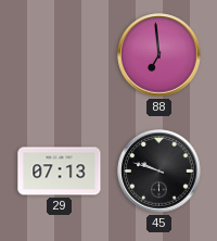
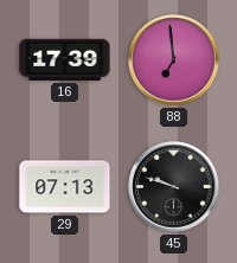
16: none -> 17:39 (65, 59)
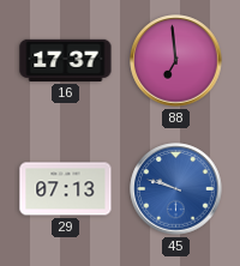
16: 17:39 -> 17:37 (66, 60)
45 dial: black -> blue (176, 189)
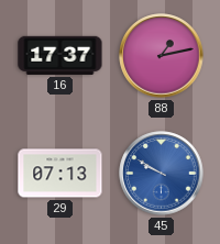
88: 6:59 -> 1:13 (162, 56)
45: 9:48 -> 9:50 (162, 174)
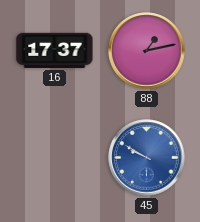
29: 07:13 -> none (61, 174)
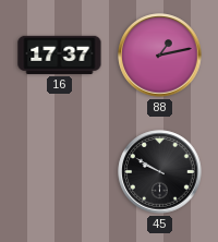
45 dial: blue -> black (160, 172)
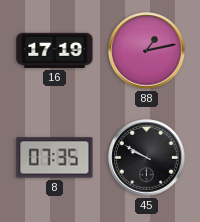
16: 17:37 -> 17:19 (55, 50)
8: none -> 07:35 (55, 158)
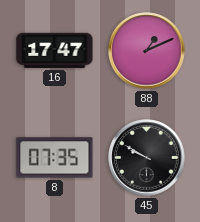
16: 17:19 -> 17:47 (55, 50)
88: 1:13 -> 1:11 (147, 51)
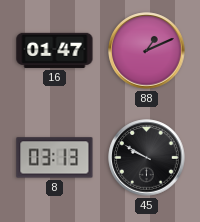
16: 17:47 -> 01:47 (55, 50)
8: 07:35 -> 03:13 (55, 158)
